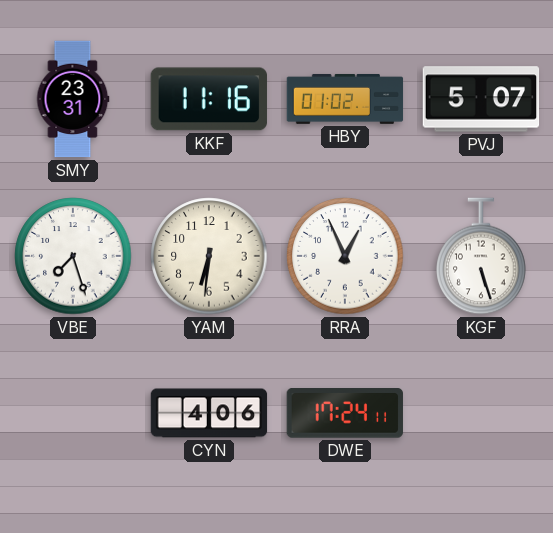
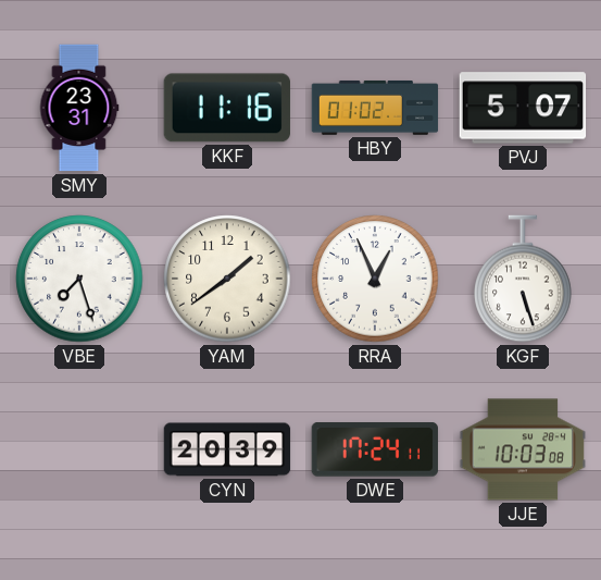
YAM: 6:31 -> 1:39 (227, 279)
CYN: 4:06 -> 20:39 (227, 449)
JJE: none -> 10:03 (523, 449)
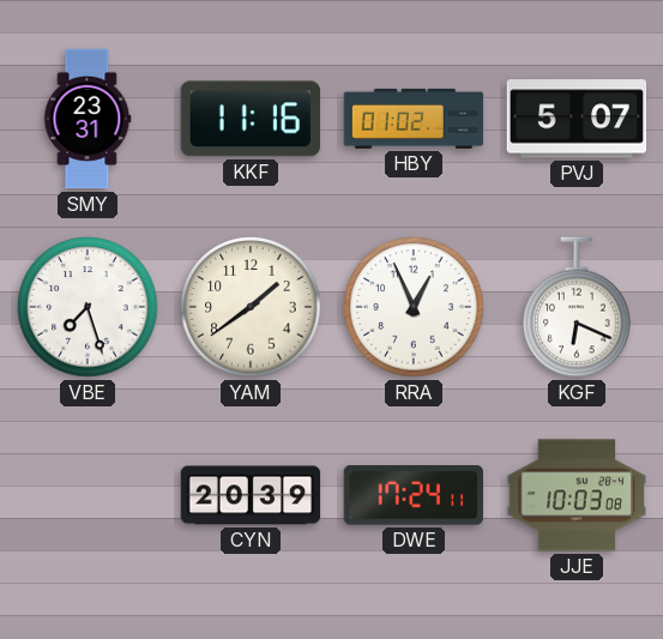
KGF: 5:27 -> 6:19 (577, 307)
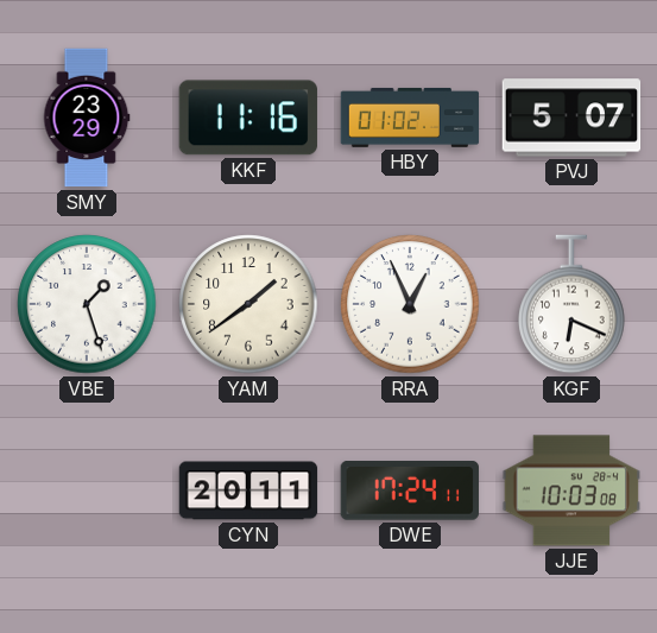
SMY: 23:31 -> 23:29 (87, 118)
VBE: 7:27 -> 1:27 (87, 304)
CYN: 20:39 -> 20:11 (248, 490)
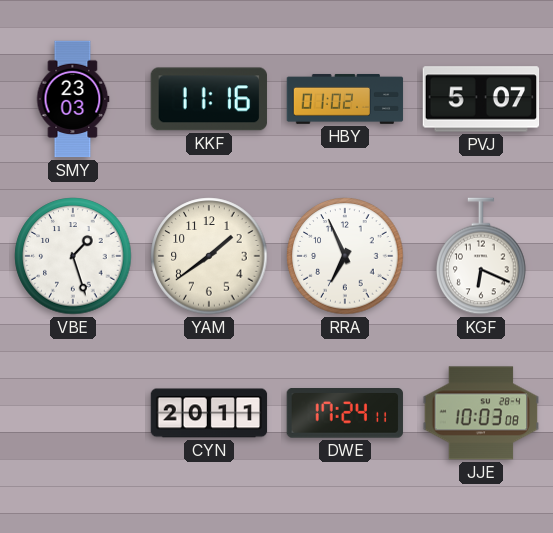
SMY: 23:29 -> 23:03 (73, 99)
RRA: 12:56 -> 6:56 (345, 256)
